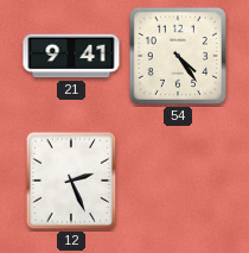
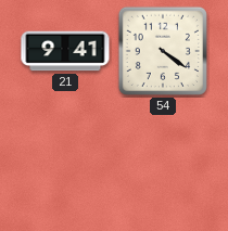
54: 4:24 -> 4:21 (163, 51)
12: 2:26 -> none (71, 181)
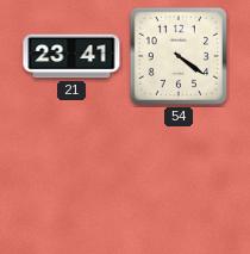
21: 9:41 -> 23:41 (71, 56)
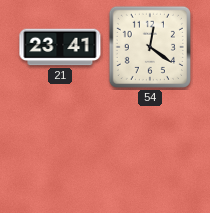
54: 4:21 -> 12:21 (150, 47)
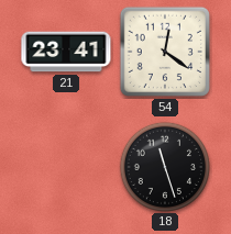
18: none -> 11:27 (164, 166)
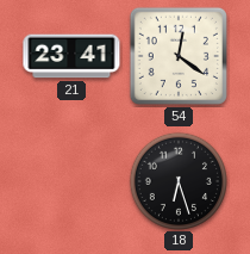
18: 11:27 -> 6:27 (177, 180)
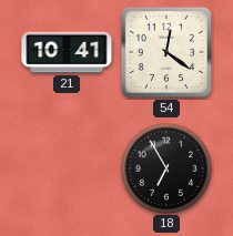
21: 23:41 -> 10:41 (67, 52)
18: 6:27 -> 6:55 (165, 167)
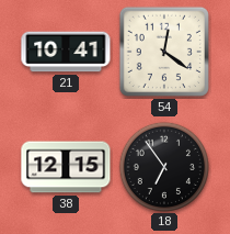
38: none -> 12:15 (66, 167)
18: 6:55 -> 6:54 (163, 166)
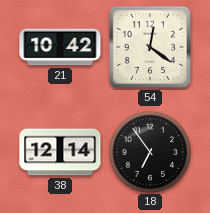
21: 10:41 -> 10:42 (60, 47)
38: 12:15 -> 12:14 (60, 152)
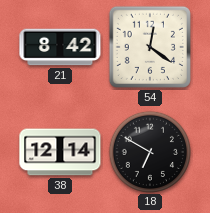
21: 10:42 -> 8:42 (60, 47)
18: 6:54 -> 6:50 (149, 151)
